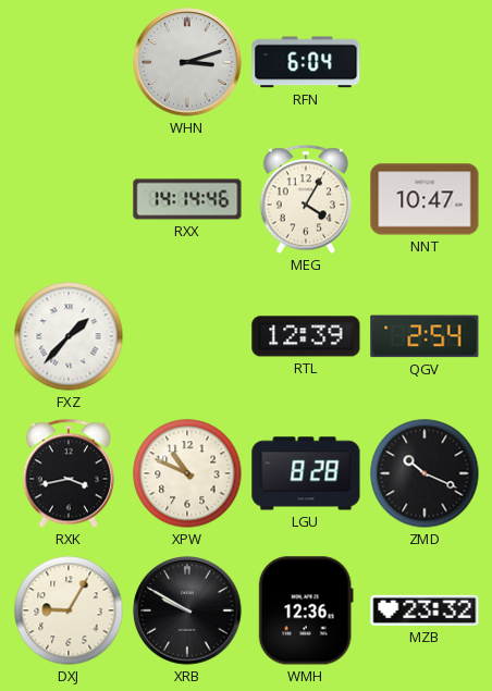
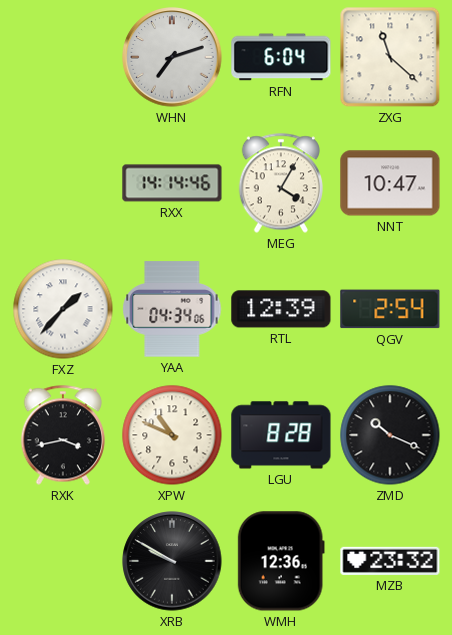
WHN: 3:12 -> 7:12 (172, 57)
ZXG: none -> 11:22 (390, 57)
YAA: none -> 04:34 (172, 309)
DXJ: 9:05 -> none (69, 610)
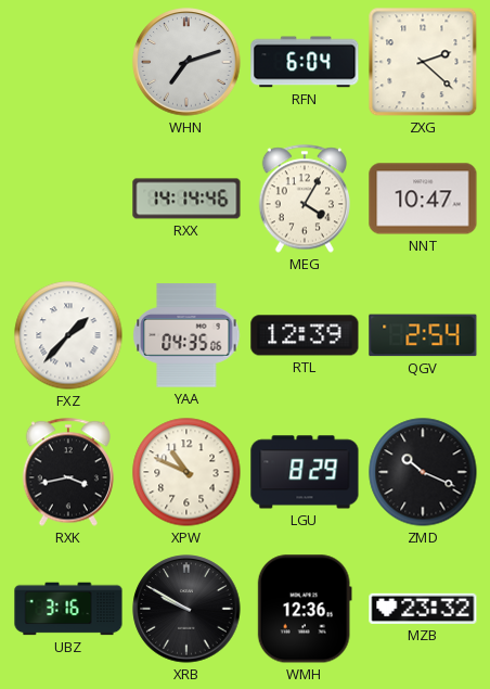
ZXG: 11:22 -> 2:22 (423, 62)
YAA: 04:34 -> 04:35 (186, 335)
LGU: 8:28 -> 8:29 (305, 472)
UBZ: none -> 3:16 (68, 609)
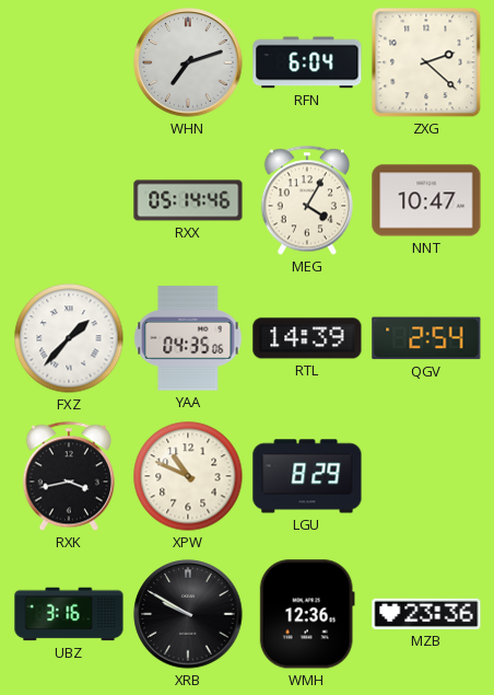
RXX: 14:14 -> 05:14 (188, 200)
RTL: 12:39 -> 14:39 (307, 338)
ZMD: 10:19 -> none (423, 472)
MZB: 23:32 -> 23:36 (426, 614)
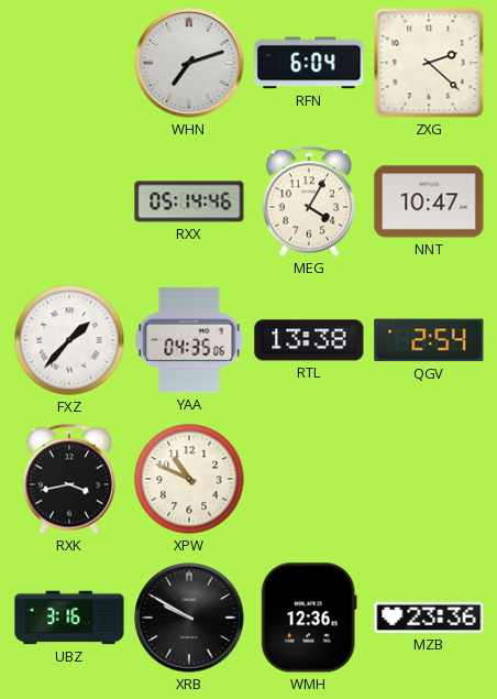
RTL: 14:39 -> 13:38 (309, 340)
LGU: 8:29 -> none (307, 476)
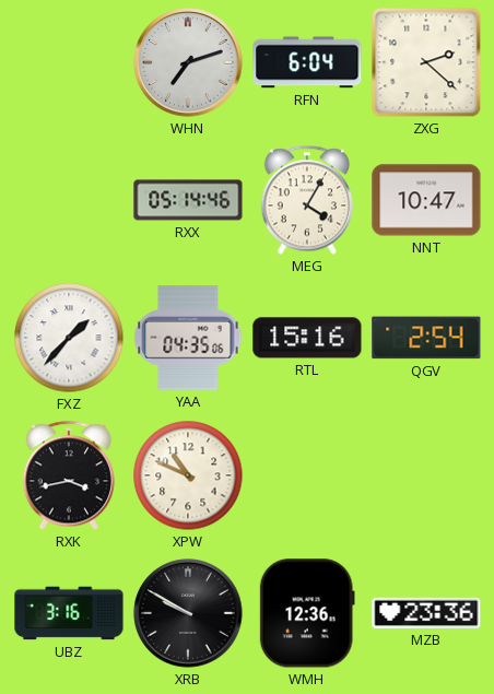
RTL: 13:38 -> 15:16 (307, 338)
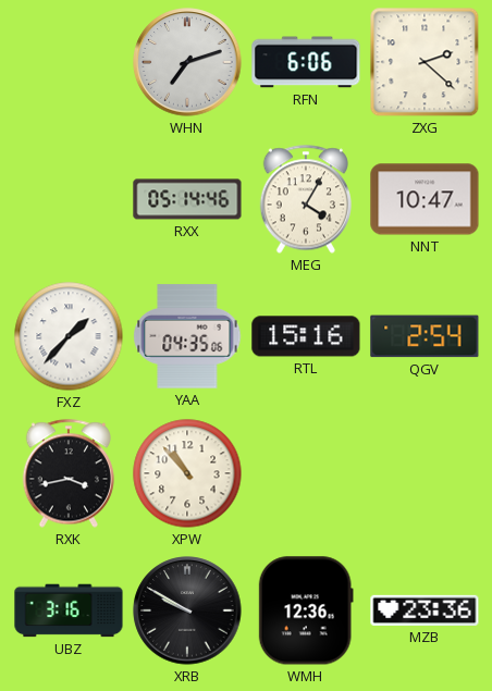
RFN: 6:04 -> 6:06 (306, 62)
XPW: 10:49 -> 10:53 (187, 473)
